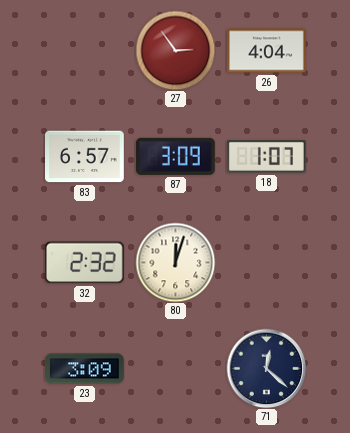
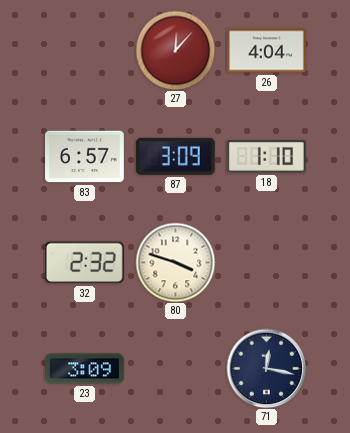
27: 2:54 -> 12:07 (175, 50)
18: 1:07 -> 1:10 (266, 157)
80: 12:03 -> 3:48 (175, 262)
71: 12:22 -> 12:17 (266, 368)
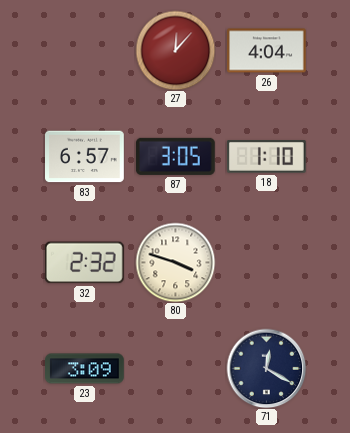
87: 3:09 -> 3:05 (175, 156)
71: 12:17 -> 12:20 (266, 368)
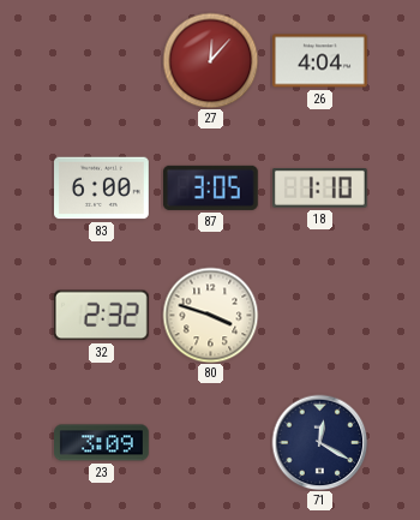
83: 6:57 -> 6:00 (102, 189)
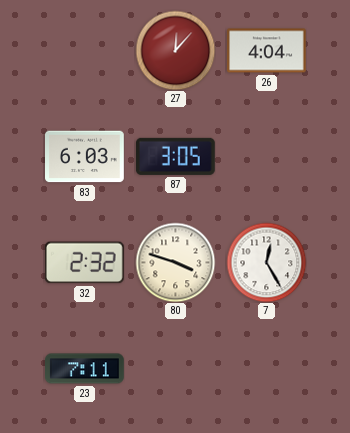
83: 6:00 -> 6:03 (85, 157)
18: 1:10 -> none (319, 189)
7: none -> 12:25 (266, 262)
23: 3:09 -> 7:11 (85, 369)
71: 12:20 -> none (319, 442)
